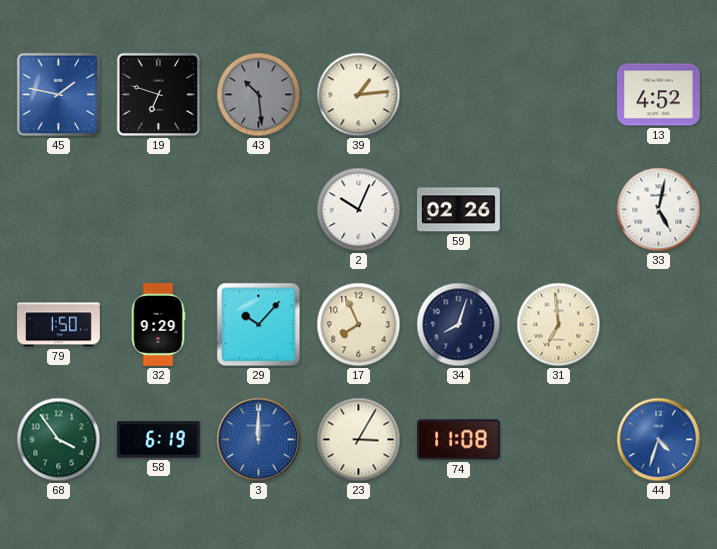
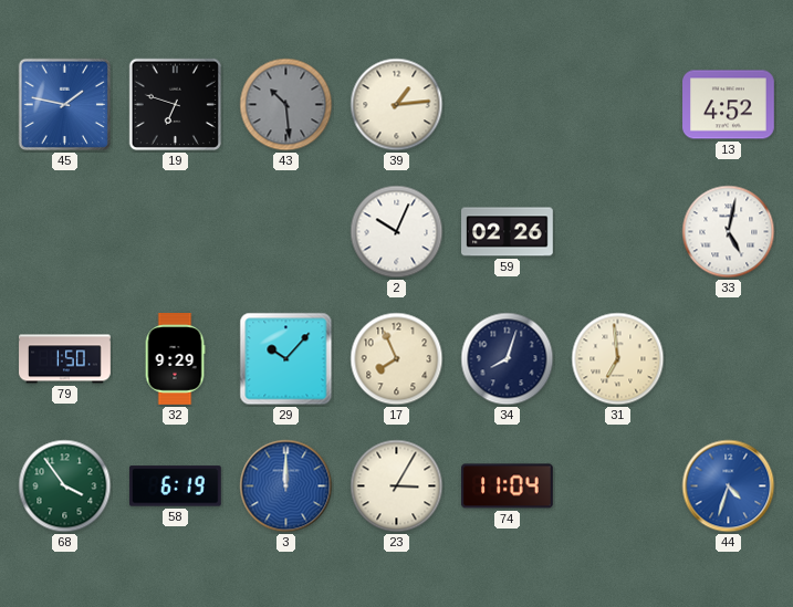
74: 11:08 -> 11:04 (508, 486)
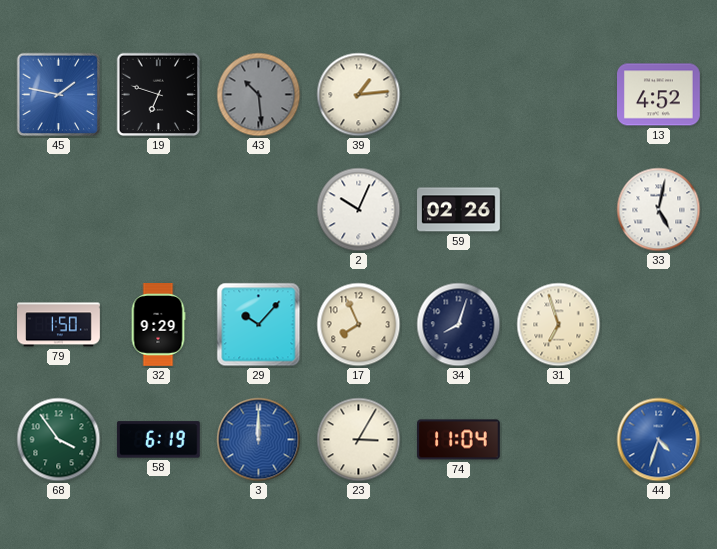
31: 6:59 -> 6:57 (559, 325)
